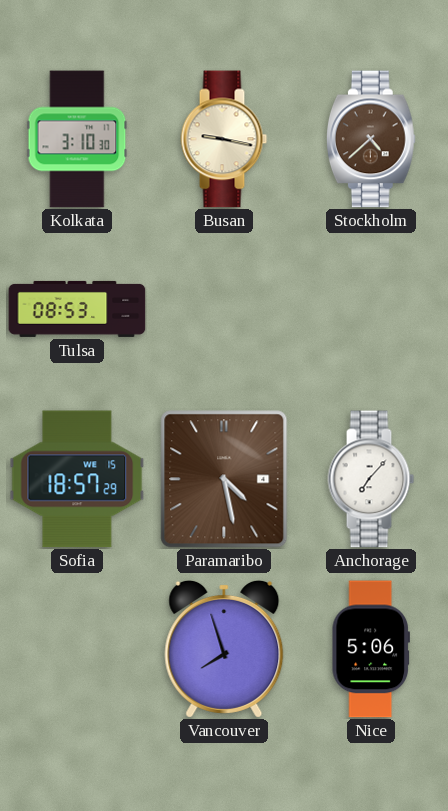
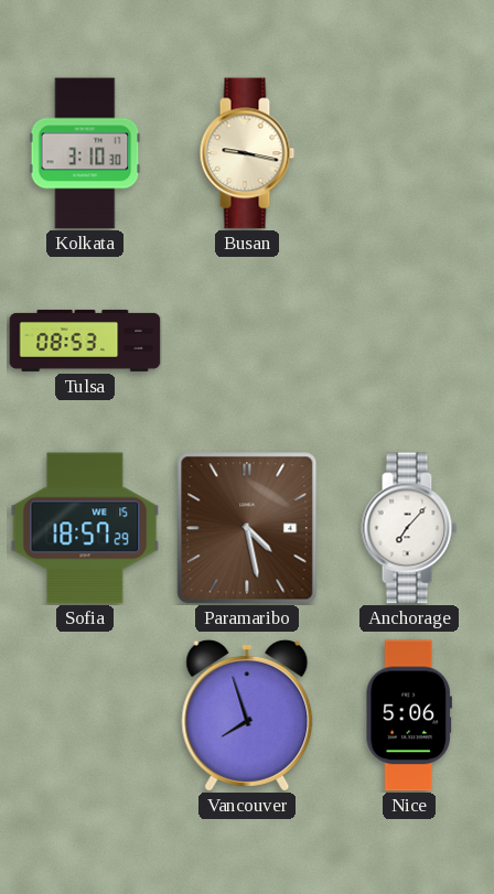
Stockholm: 4:38 -> none (371, 139)
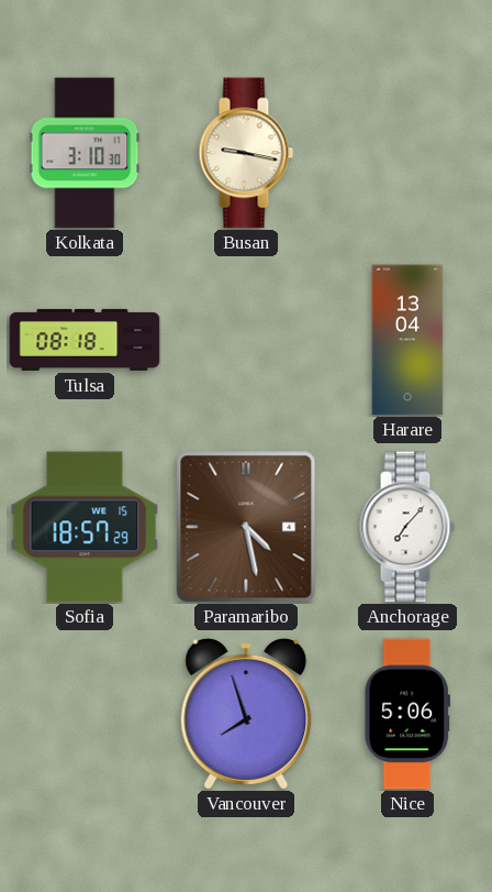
Tulsa: 08:53 -> 08:18 (85, 340)
Harare: none -> 13:04 (407, 340)
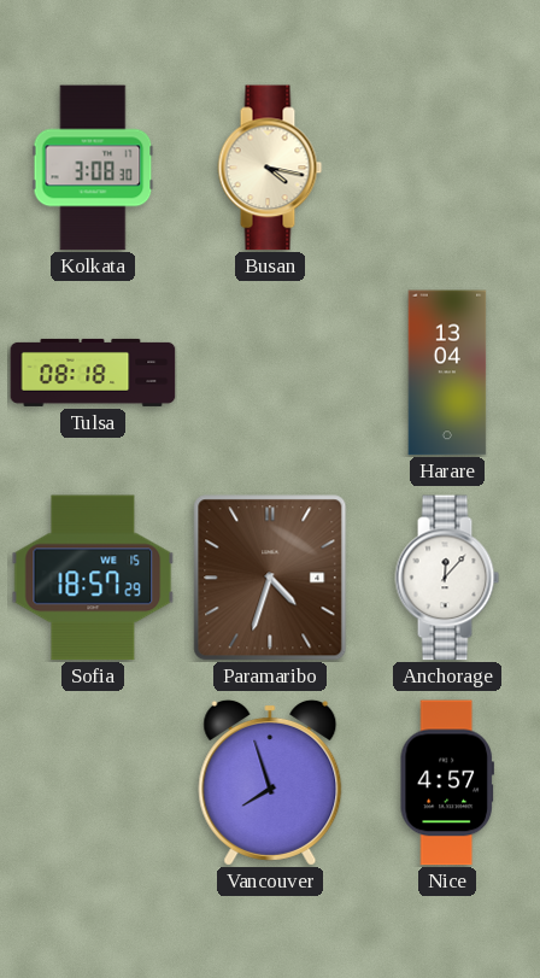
Kolkata: 3:10 -> 3:08 (93, 168)
Busan: 9:17 -> 4:17 (270, 168)
Paramaribo: 4:28 -> 4:33 (270, 578)
Anchorage: 7:07 -> 12:07 (447, 578)
Nice: 5:06 -> 4:57 (447, 783)
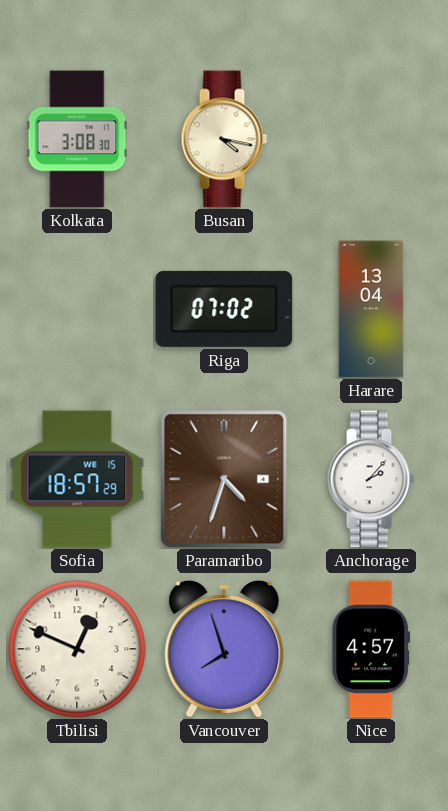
Tulsa: 08:18 -> none (93, 373)
Riga: none -> 07:02 (224, 309)
Anchorage: 12:07 -> 2:07 (371, 479)
Tbilisi: none -> 12:49 (77, 649)
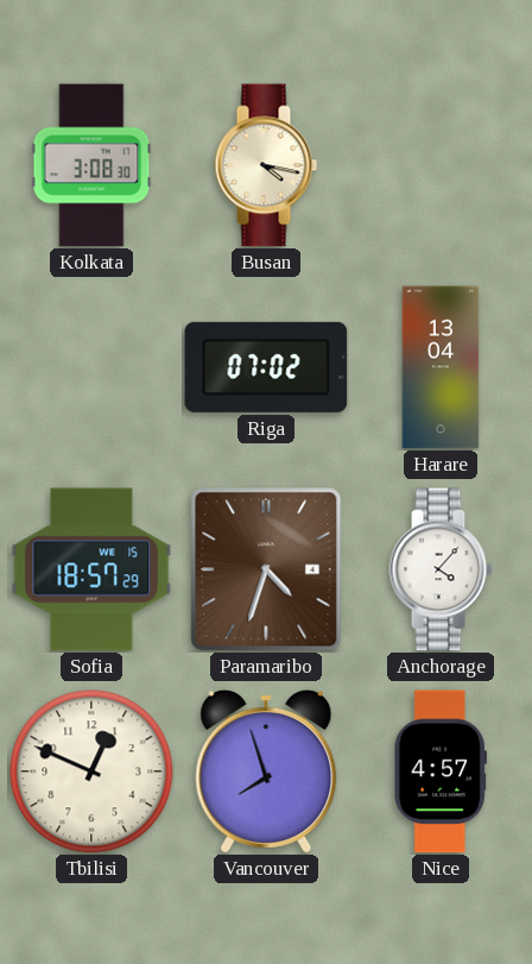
Anchorage: 2:07 -> 4:07 (441, 569)
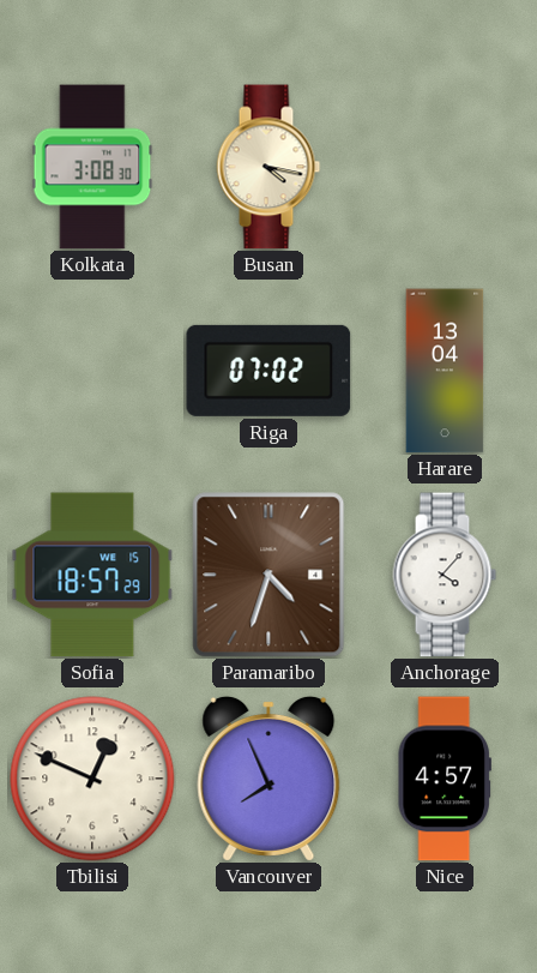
Vancouver: 7:57 -> 7:56 (268, 779)
